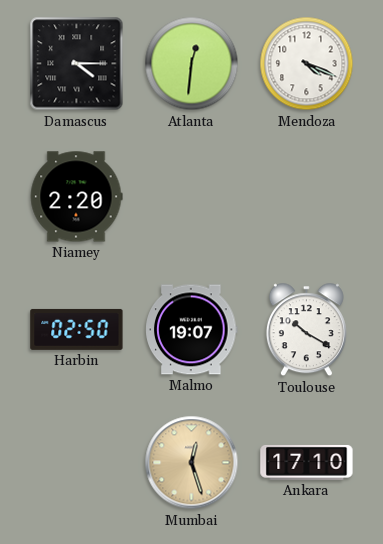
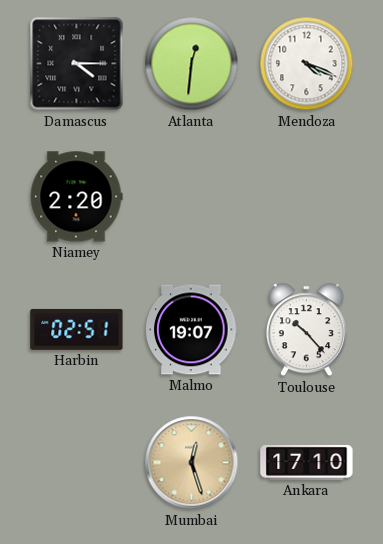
Harbin: 02:50 -> 02:51 (77, 329)
Toulouse: 10:20 -> 10:23 (306, 330)
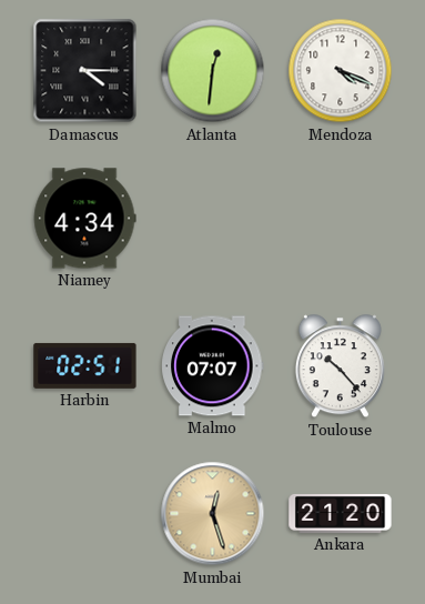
Niamey: 2:20 -> 4:34 (84, 219)
Malmo: 19:07 -> 07:07 (213, 366)
Ankara: 17:10 -> 21:20 (341, 513)
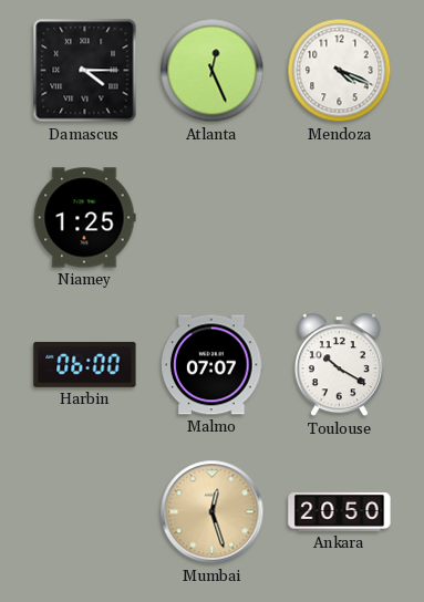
Atlanta: 12:31 -> 12:26 (213, 71)
Niamey: 4:34 -> 1:25 (84, 218)
Harbin: 02:51 -> 06:00 (85, 364)
Toulouse: 10:23 -> 10:20 (339, 365)
Ankara: 21:20 -> 20:50 (340, 511)
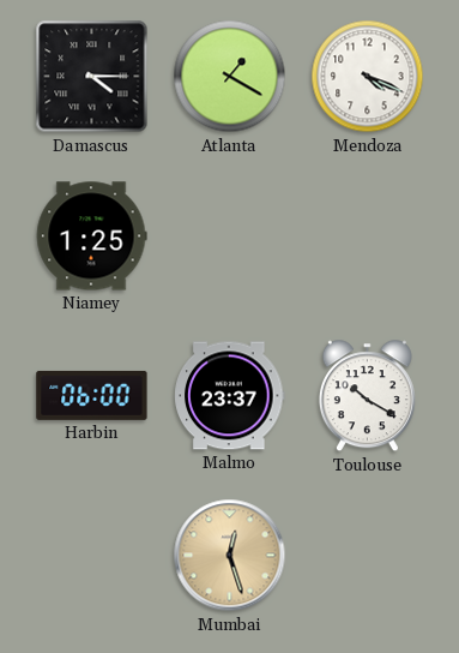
Atlanta: 12:26 -> 1:20 (230, 77)
Malmo: 07:07 -> 23:37 (230, 396)
Ankara: 20:50 -> none (340, 511)
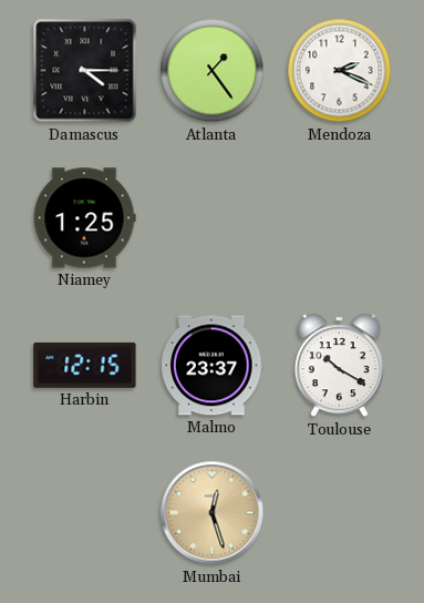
Atlanta: 1:20 -> 1:24 (213, 71)
Mendoza: 4:19 -> 2:19 (340, 71)
Harbin: 06:00 -> 12:15 (85, 365)
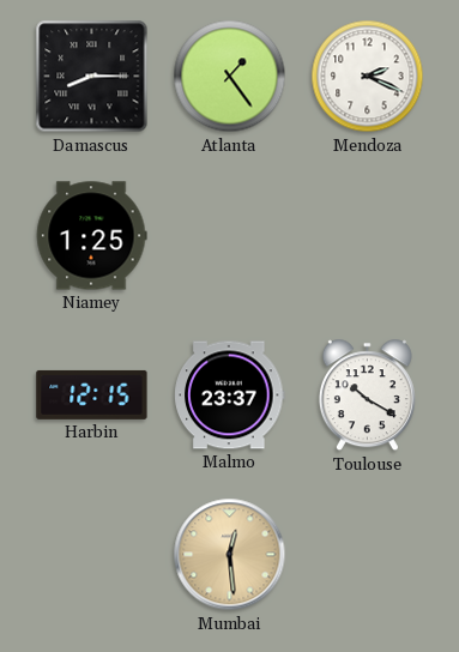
Damascus: 4:15 -> 8:15 (92, 77)
Mumbai: 12:27 -> 12:29 (230, 555)
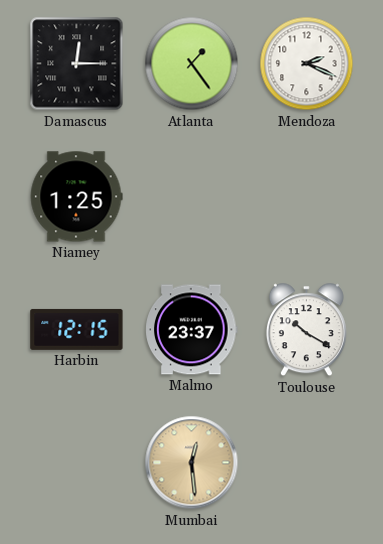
Damascus: 8:15 -> 12:15 (77, 64)
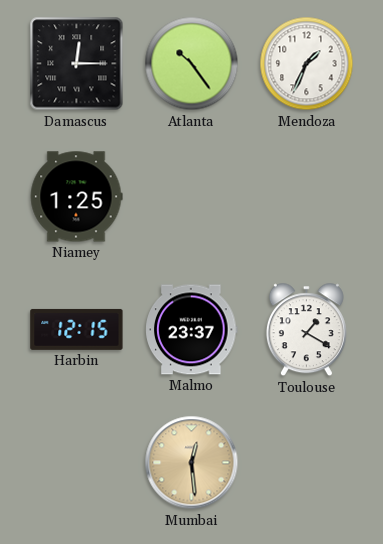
Atlanta: 1:24 -> 10:24 (192, 64)
Mendoza: 2:19 -> 1:34 (307, 64)
Toulouse: 10:20 -> 1:20 (306, 330)
